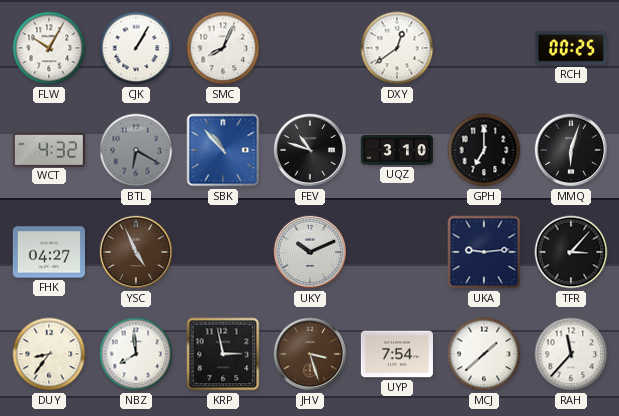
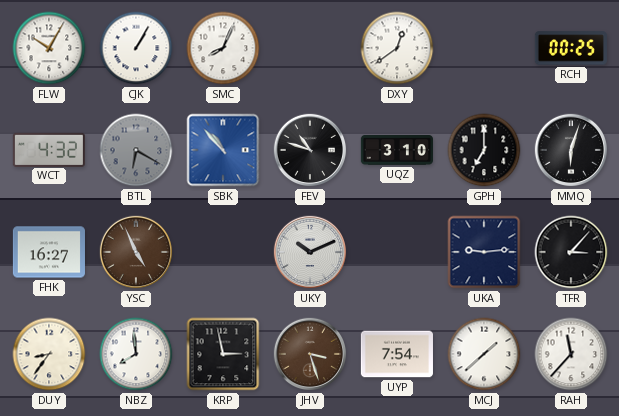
FHK: 04:27 -> 16:27 (49, 252)
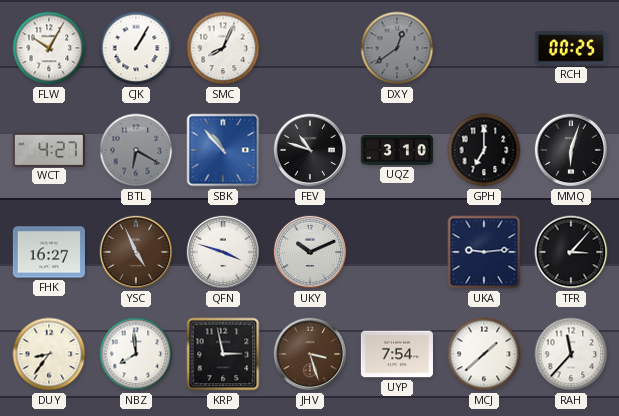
DXY dial: white -> grey (397, 48)
WCT: 4:32 -> 4:27 (49, 149)
QFN: none -> 3:48 (223, 252)
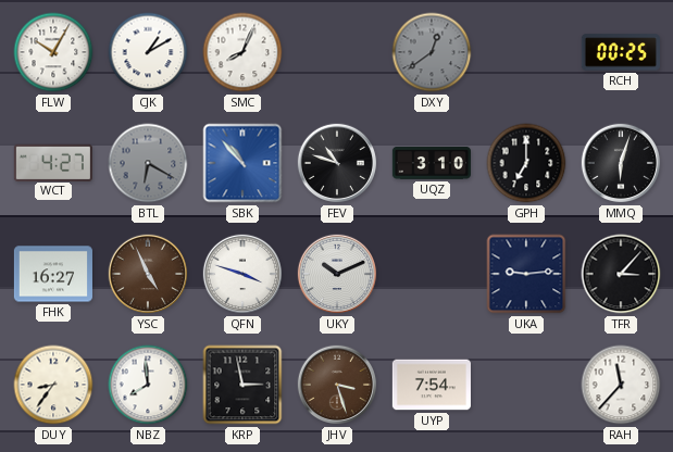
CJK: 1:05 -> 1:10 (148, 52)
MCJ: 1:38 -> none (484, 354)
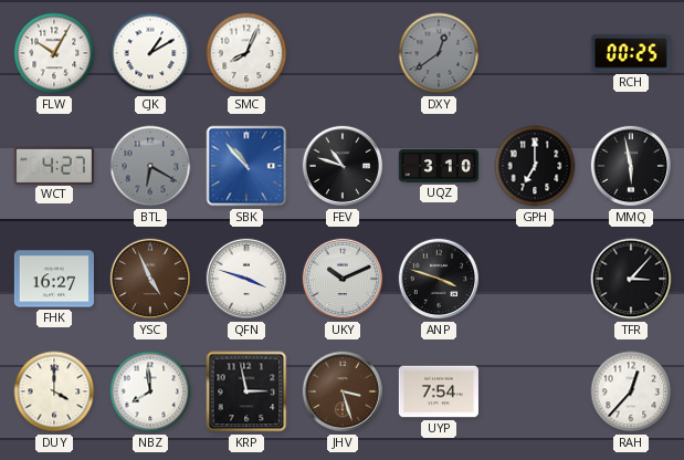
MMQ: 6:03 -> 5:58 (631, 166)
ANP: none -> 3:48 (439, 279)
UKA: 9:14 -> none (526, 274)
DUY: 8:36 -> 4:00 (54, 391)
RAH: 11:37 -> 12:37 (631, 391)
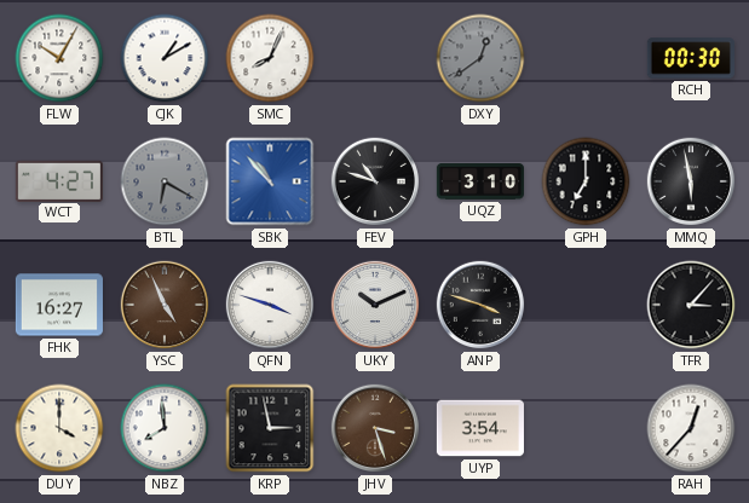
RCH: 00:25 -> 00:30 (691, 58)
UYP: 7:54 -> 3:54 (480, 428)
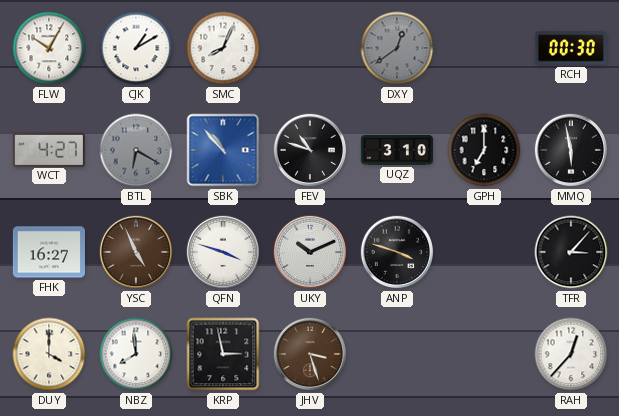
UYP: 3:54 -> none (480, 428)
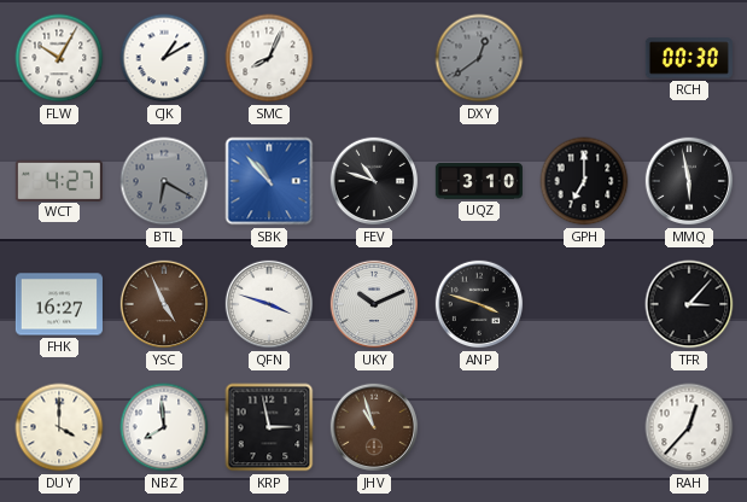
JHV: 3:27 -> 10:57 (374, 427)
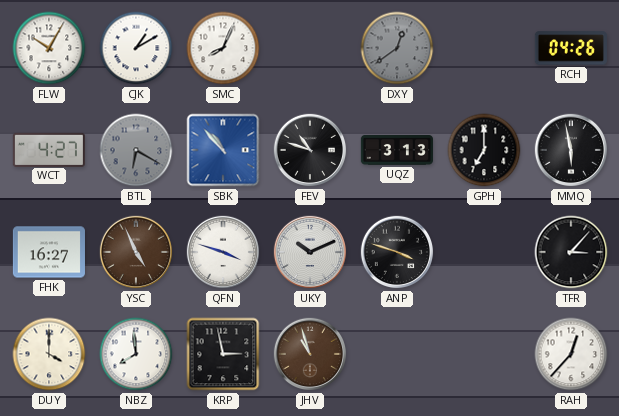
RCH: 00:30 -> 04:26 (571, 48)
UQZ: 3:10 -> 3:13 (397, 151)
